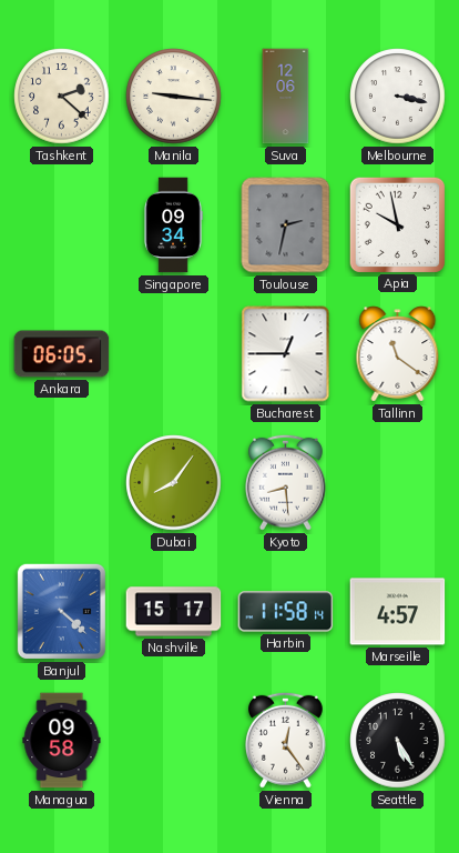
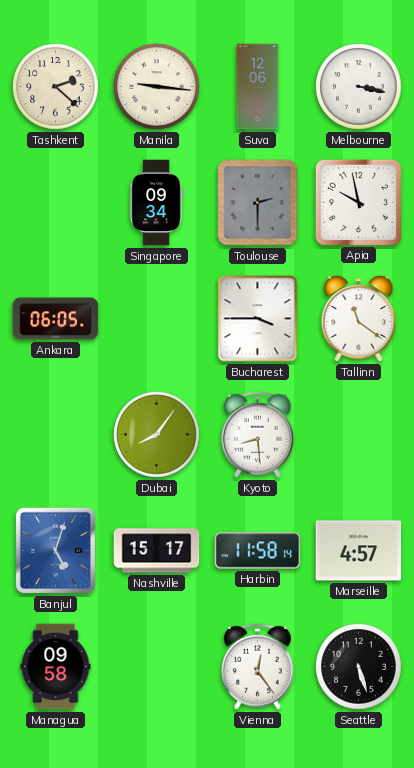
Toulouse: 2:32 -> 2:30 (258, 203)
Bucharest: 12:45 -> 3:45 (258, 319)
Banjul: 4:22 -> 5:03 (55, 550)
Seattle: 5:25 -> 5:27 (359, 667)
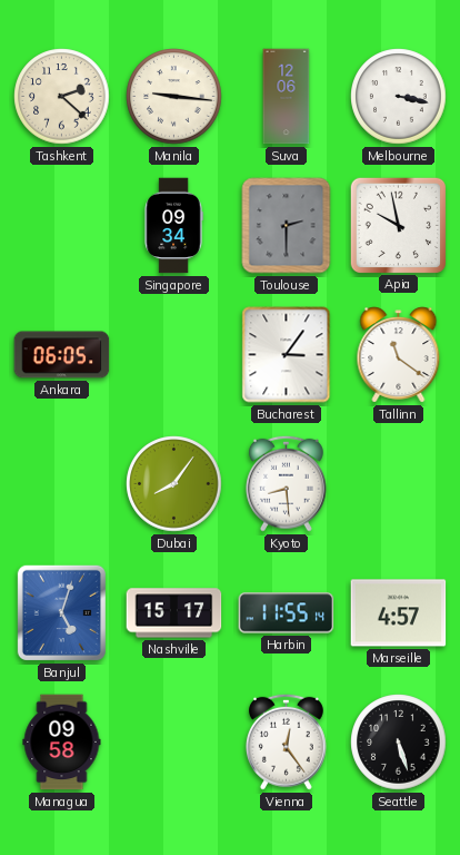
Bucharest: 3:45 -> 3:06 (287, 355)
Harbin: 11:58 -> 11:55 (287, 613)
